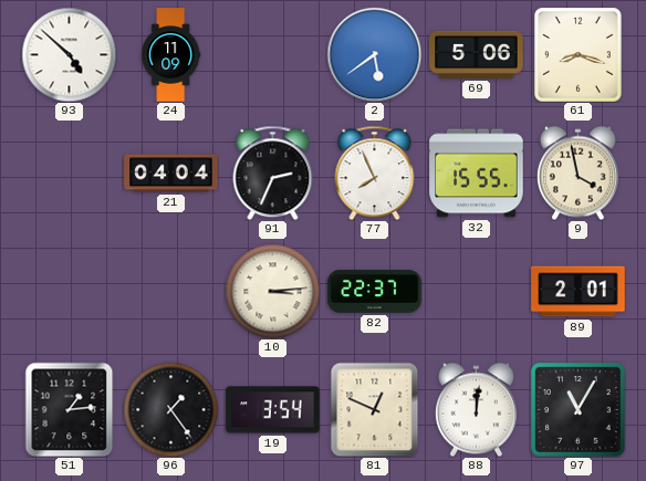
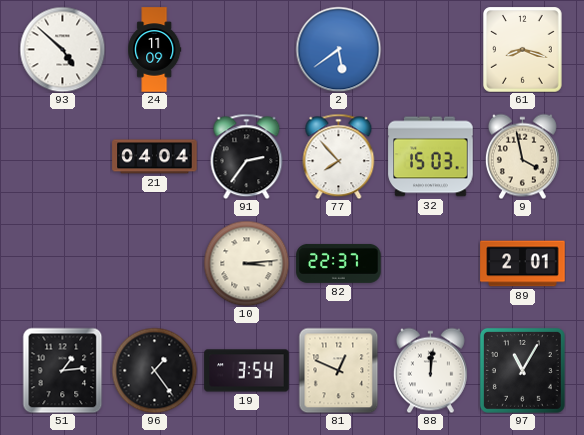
69: 5:06 -> none (477, 54)
91: 2:34 -> 2:36 (247, 156)
77: 7:56 -> 7:53 (339, 156)
32: 15:55 -> 15:03 (431, 157)
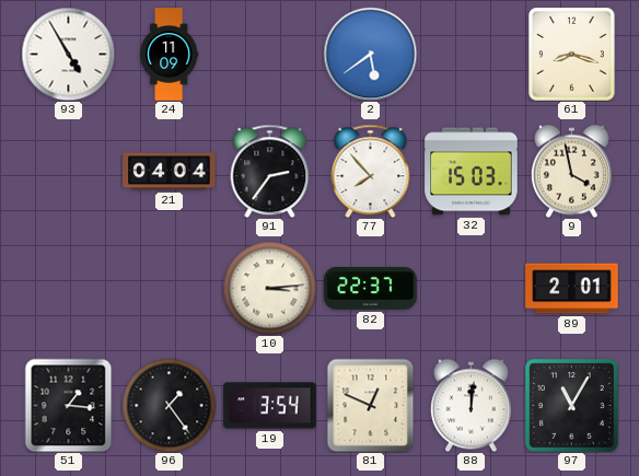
93: 4:52 -> 4:55 (68, 54)
51: 1:14 -> 1:16 (69, 405)
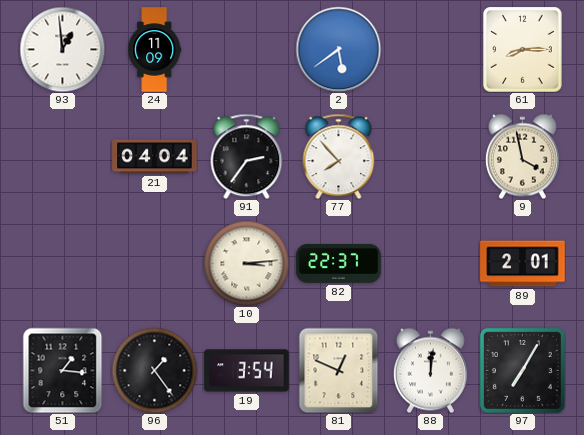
93: 4:55 -> 12:59 (62, 49)
61: 8:18 -> 8:15 (523, 50)
32: 15:03 -> none (472, 172)
97: 11:05 -> 7:05 (522, 370)
